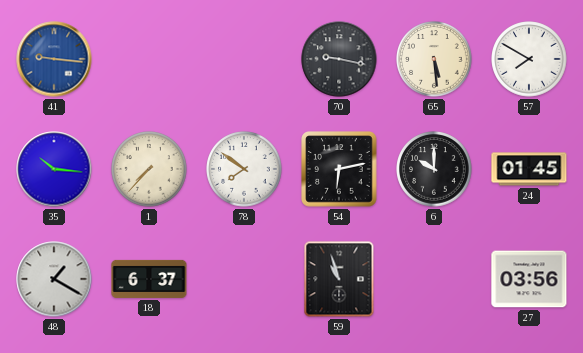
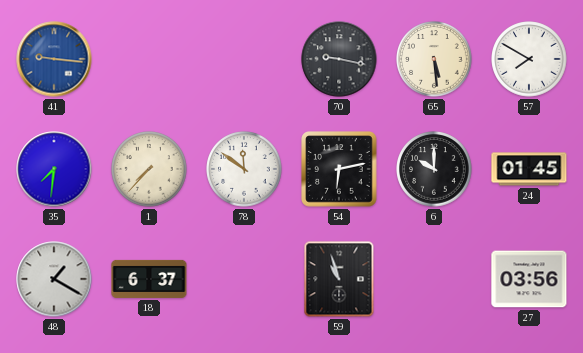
35: 10:16 -> 7:31 (54, 169)
78: 7:51 -> 11:51 (244, 169)
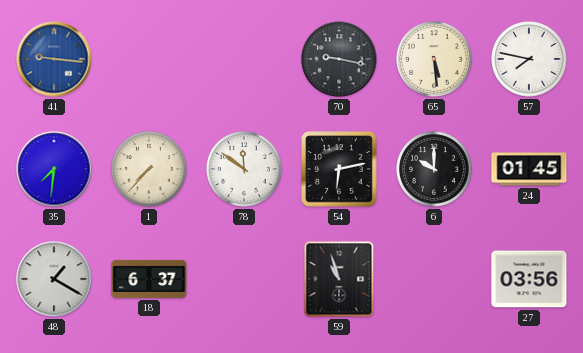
57: 7:50 -> 7:47 (529, 59)
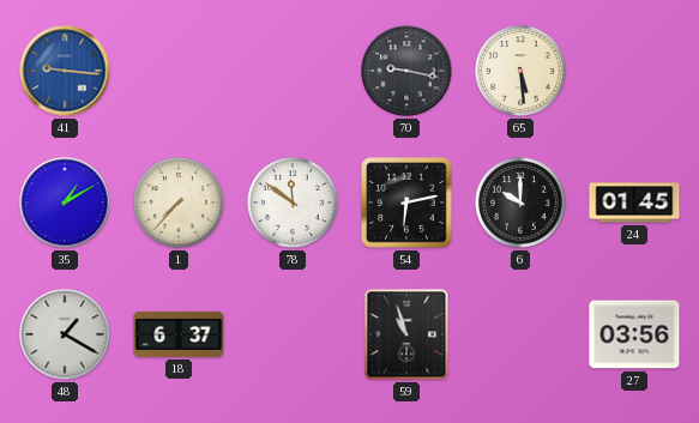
57: 7:47 -> none (529, 59)
35: 7:31 -> 1:10 (65, 203)
